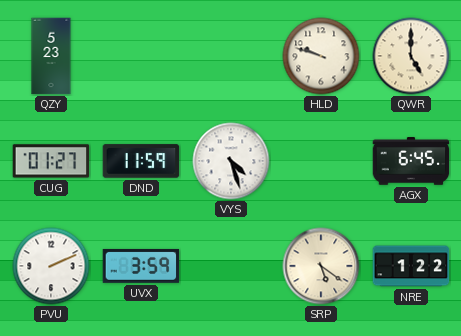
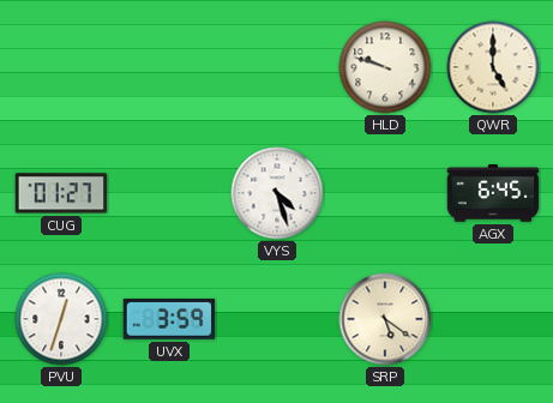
QZY: 5:23 -> none (51, 56)
DND: 11:59 -> none (141, 161)
PVU: 2:11 -> 12:33 (61, 319)
NRE: 1:22 -> none (411, 266)
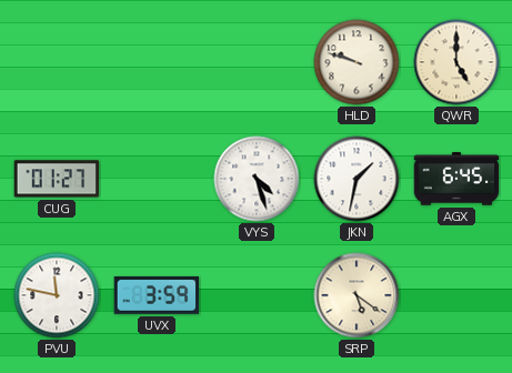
JKN: none -> 1:32 (357, 179)
PVU: 12:33 -> 11:47 (57, 295)
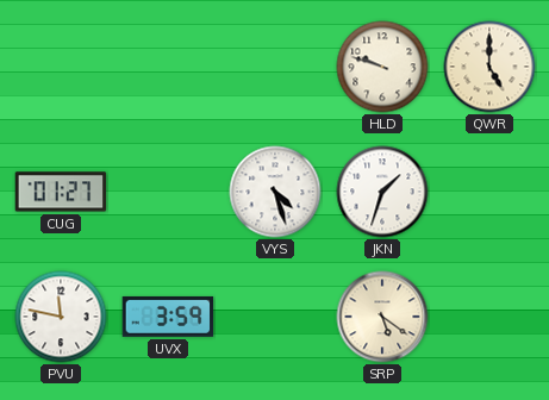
JKN: 1:32 -> 1:33 (382, 192)
AGX: 6:45 -> none (456, 179)
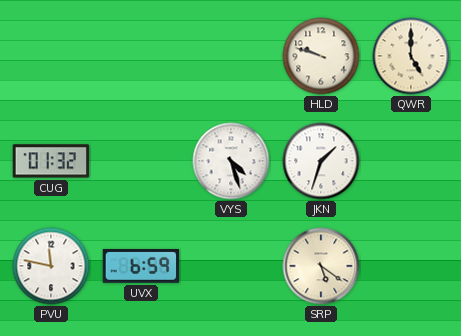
CUG: 01:27 -> 01:32 (51, 161)
UVX: 3:59 -> 6:59 (141, 266)
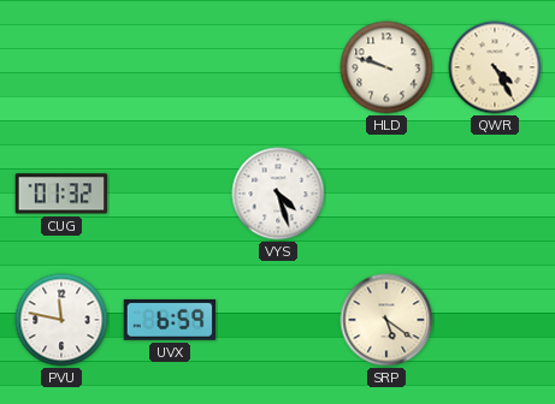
QWR: 5:00 -> 4:25 (495, 67)
JKN: 1:33 -> none (321, 161)
